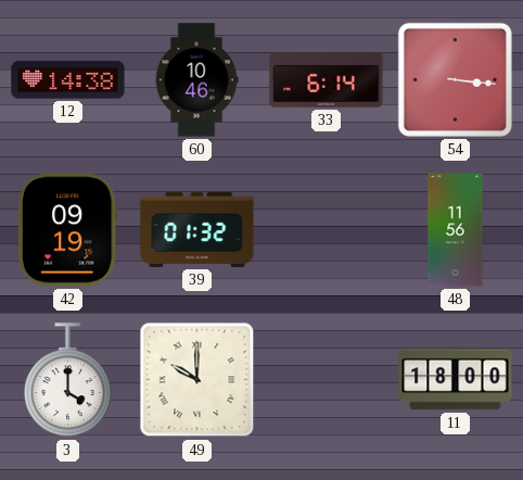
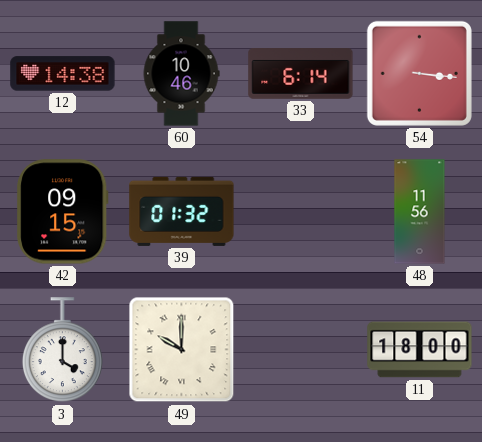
42: 09:19 -> 09:15 (63, 212)
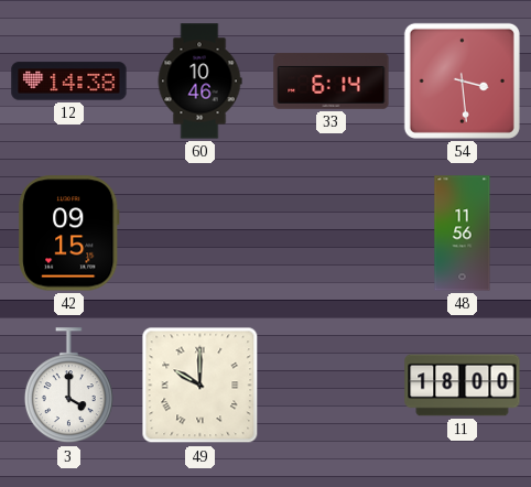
54: 3:16 -> 3:29 (462, 80)
39: 01:32 -> none (182, 211)
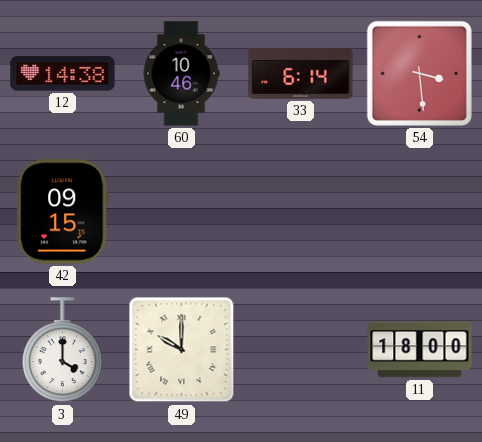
48: 11:56 -> none (463, 234)
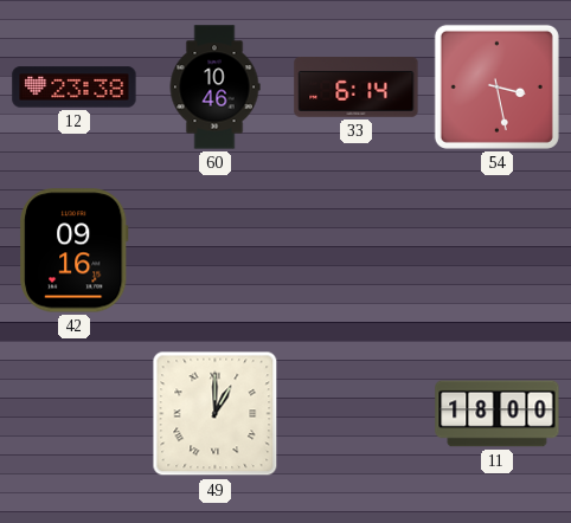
12: 14:38 -> 23:38 (75, 88)
54: 3:29 -> 3:28 (496, 86)
42: 09:15 -> 09:16 (75, 251)
3: 4:00 -> none (62, 350)
49: 10:00 -> 1:00 (216, 414)
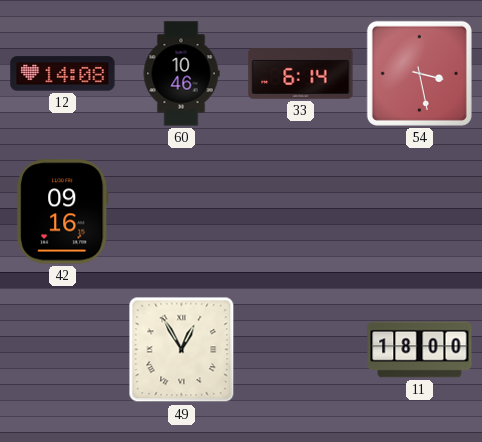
12: 23:38 -> 14:08 (63, 74)
49: 1:00 -> 12:55 (182, 350)
